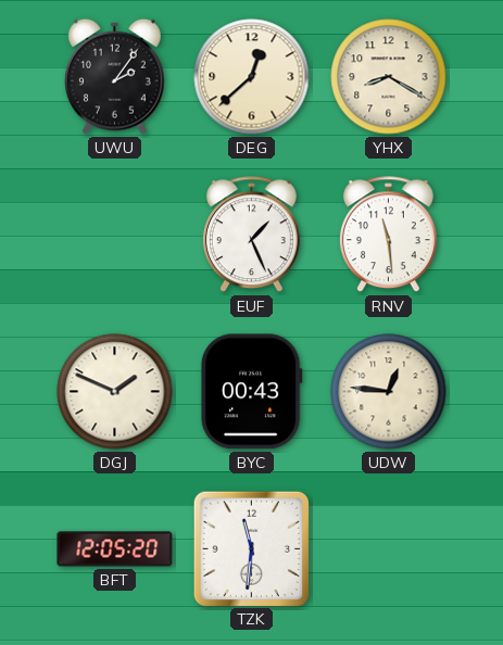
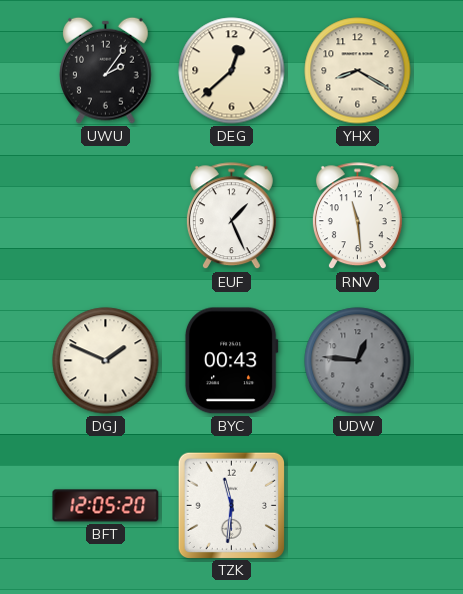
UDW dial: cream -> grey (358, 361)
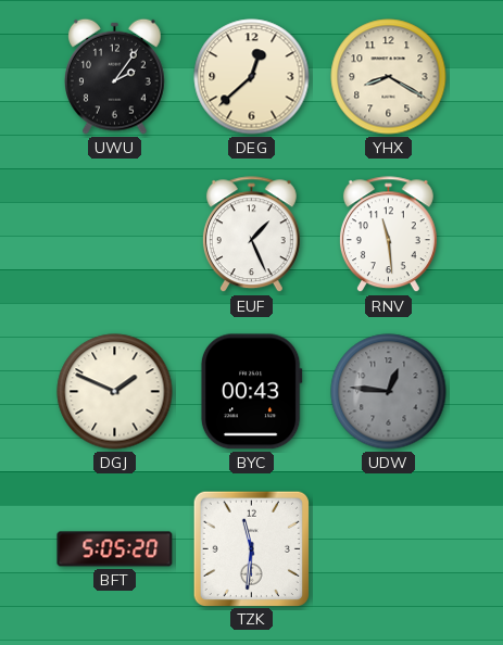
BFT: 12:05 -> 5:05 (115, 549)
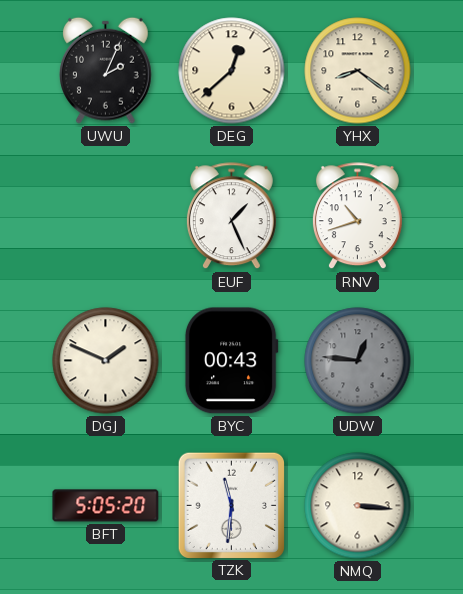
UWU: 2:06 -> 2:04 (106, 70)
YHX: 8:20 -> 8:21 (358, 71)
RNV: 11:29 -> 10:42 (357, 216)
NMQ: none -> 3:16 (358, 506)
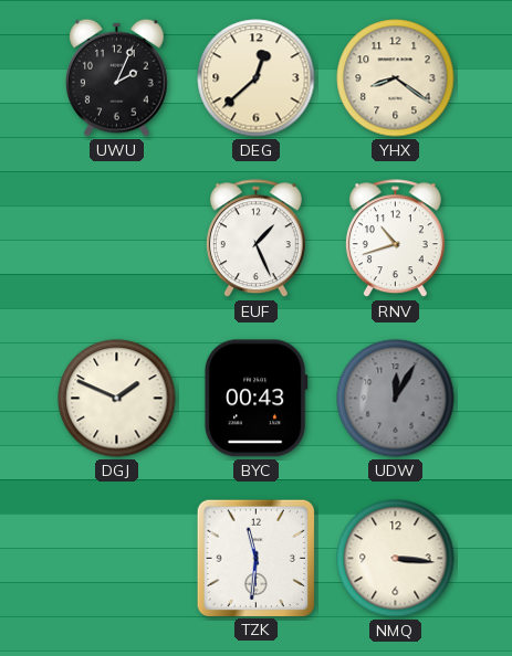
UDW: 12:46 -> 12:05 (396, 399)
BFT: 5:05 -> none (106, 506)
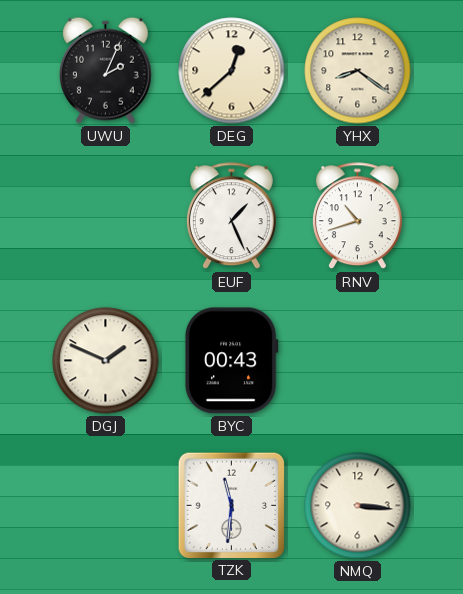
UDW: 12:05 -> none (396, 399)
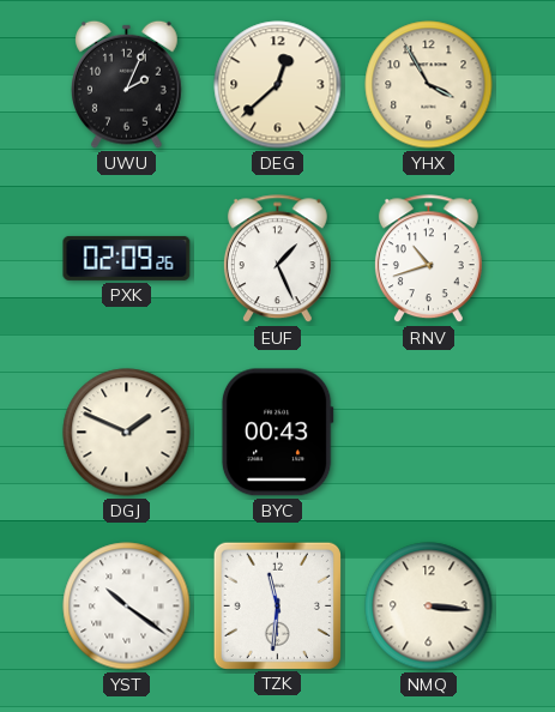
YHX: 8:21 -> 3:55 (429, 85)
PXK: none -> 02:09 (127, 258)
YST: none -> 10:21 (127, 607)
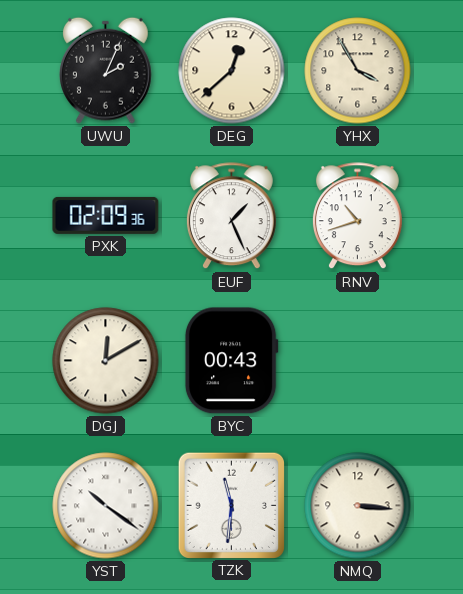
PXK: 02:09:26 -> 02:09:36 (106, 215)
DGJ: 1:49 -> 12:10 (106, 361)
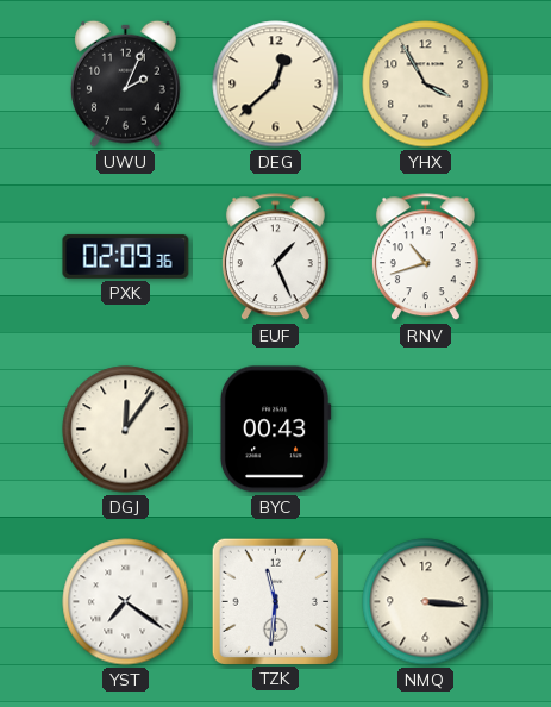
DGJ: 12:10 -> 12:06 (126, 430)
YST: 10:21 -> 7:21 (126, 602)
